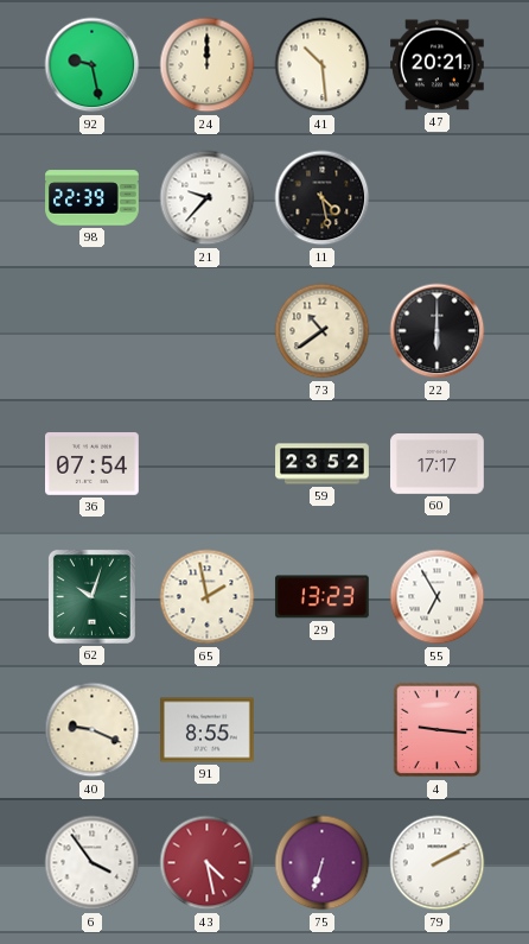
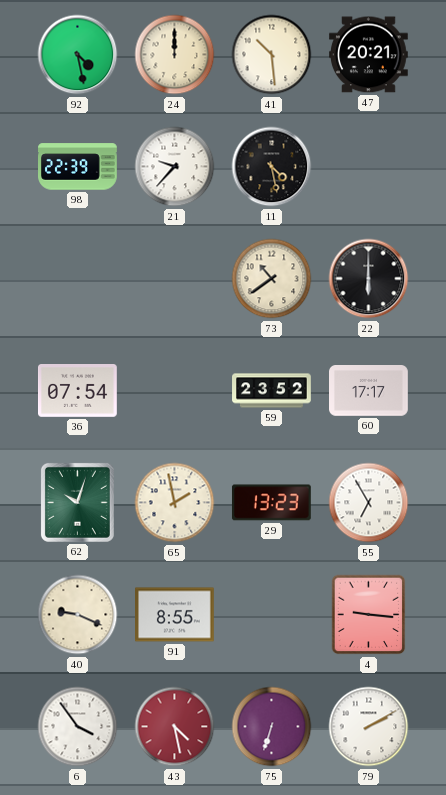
92: 9:28 -> 4:28 (78, 55)
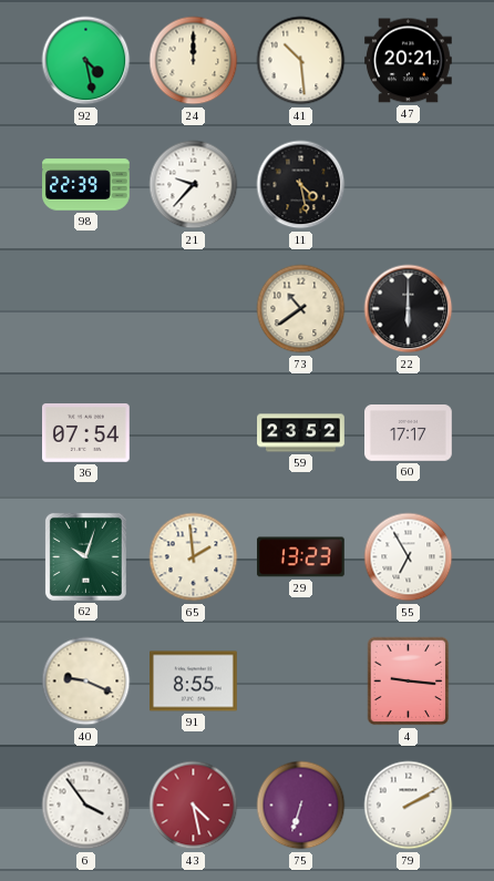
65: 1:58 -> 1:59 (194, 557)
